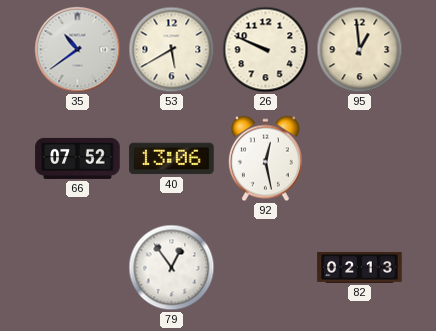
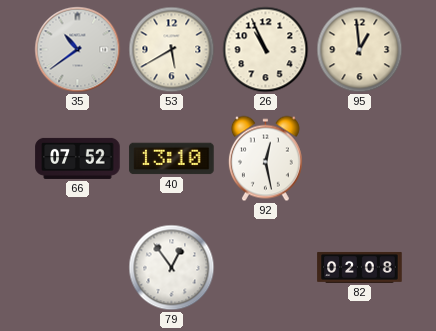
26: 9:49 -> 10:56 (266, 50)
40: 13:06 -> 13:10 (172, 159)
82: 02:13 -> 02:08 (360, 267)
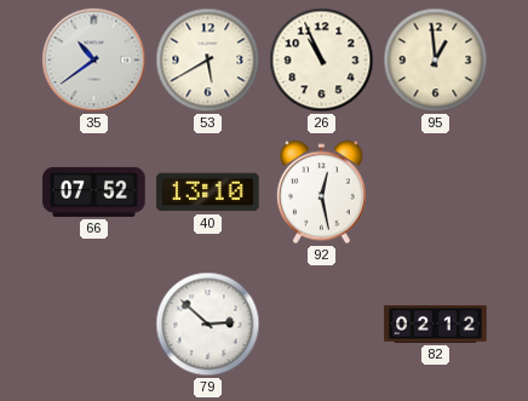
79: 12:54 -> 2:52 (208, 325)
82: 02:08 -> 02:12 (436, 323)
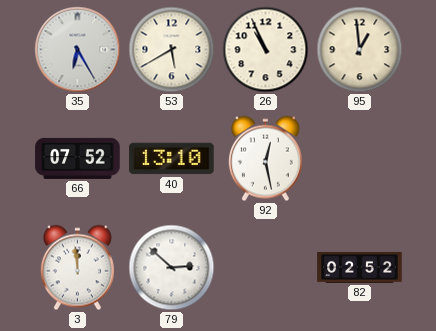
35: 10:39 -> 6:25 (78, 50)
3: none -> 11:59 (77, 268)
82: 02:12 -> 02:52 (360, 267)
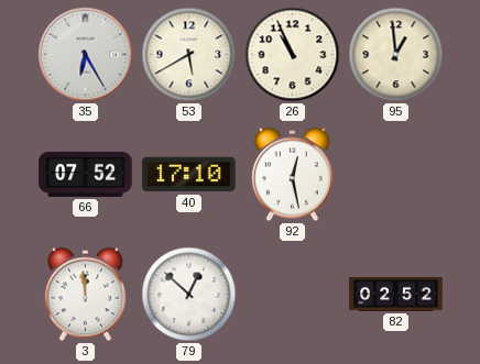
40: 13:10 -> 17:10 (189, 175)
79: 2:52 -> 12:52 (189, 295)
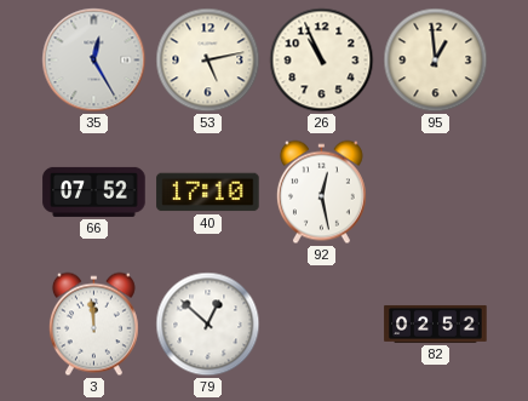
35: 6:25 -> 12:25 (94, 61)
53: 5:40 -> 5:13 (208, 61)
